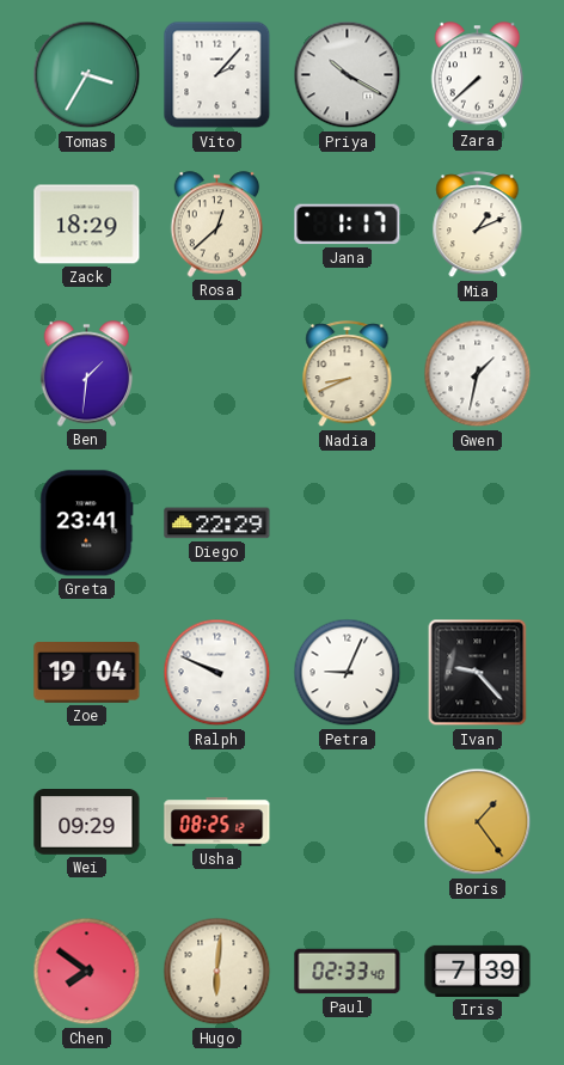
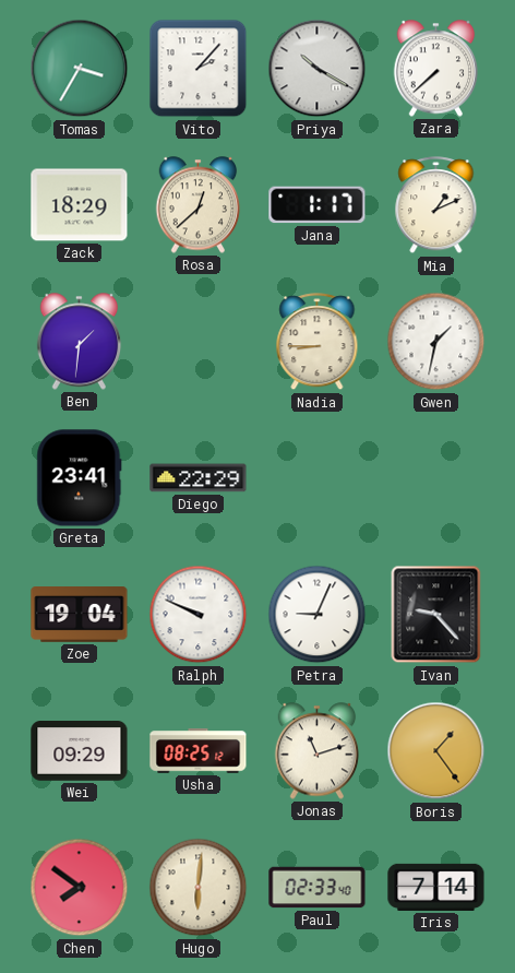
Nadia: 8:41 -> 8:45 (318, 342)
Jonas: none -> 11:12 (318, 751)
Iris: 7:39 -> 7:14 (436, 887)
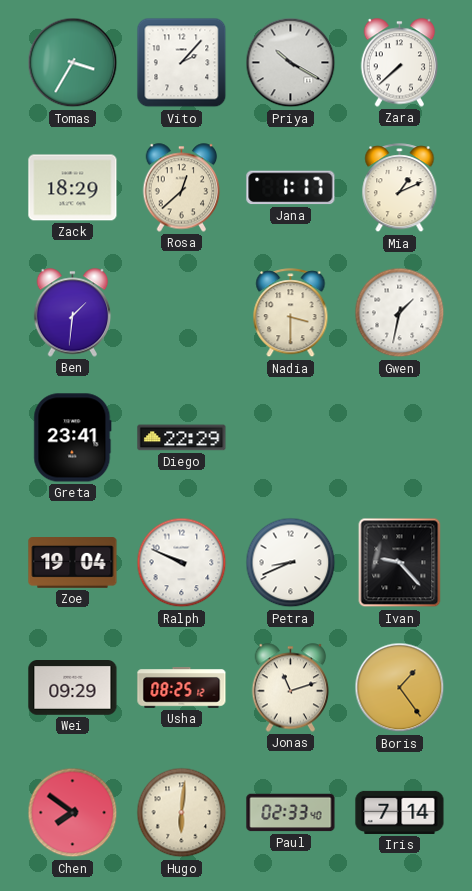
Nadia: 8:45 -> 3:30 (291, 313)
Petra: 9:04 -> 8:41 (291, 563)
